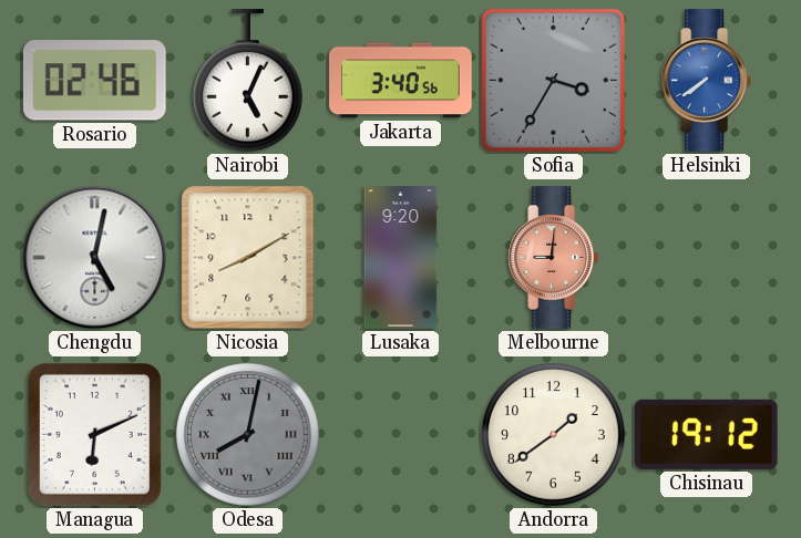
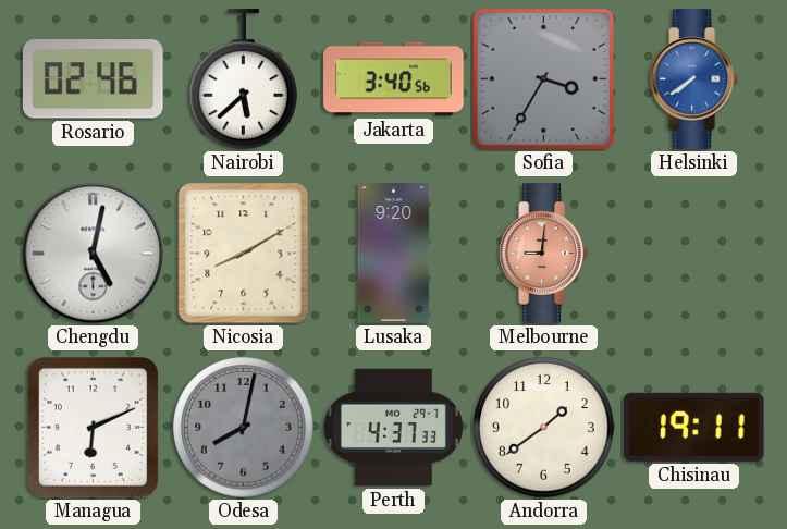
Nairobi: 5:04 -> 5:38 (244, 79)
Odesa numerals: Roman -> Arabic (244, 428)
Perth: none -> 4:37 (393, 428)
Chisinau: 19:12 -> 19:11 (694, 427)
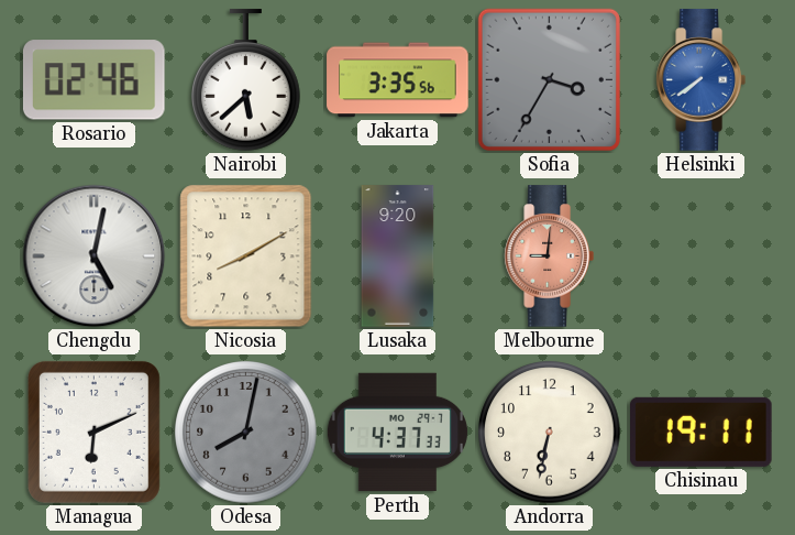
Jakarta: 3:40 -> 3:35 (398, 80)
Andorra: 1:39 -> 6:32 (550, 433)
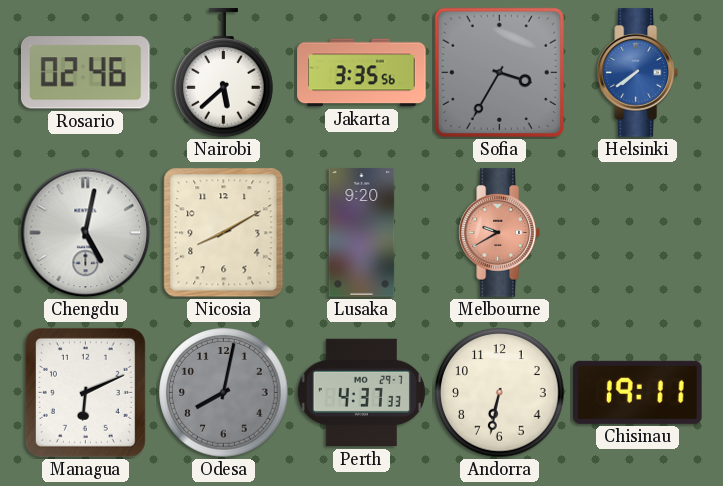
Melbourne: 9:01 -> 9:40 (499, 233)
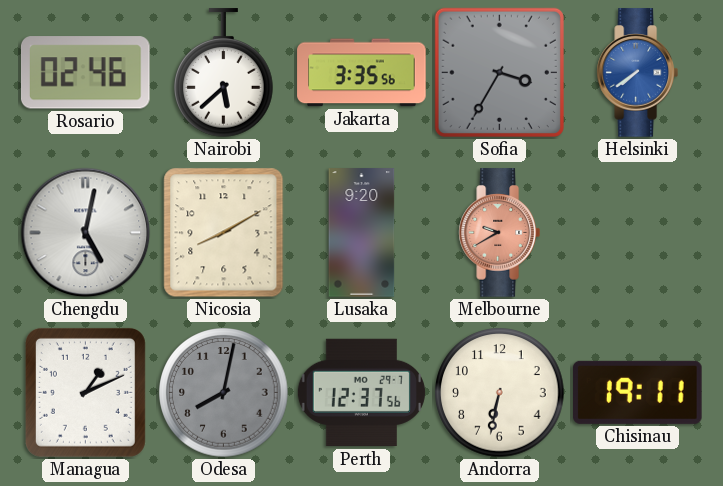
Managua: 6:11 -> 1:11 (85, 392)
Perth: 4:37 -> 12:37 (361, 393)
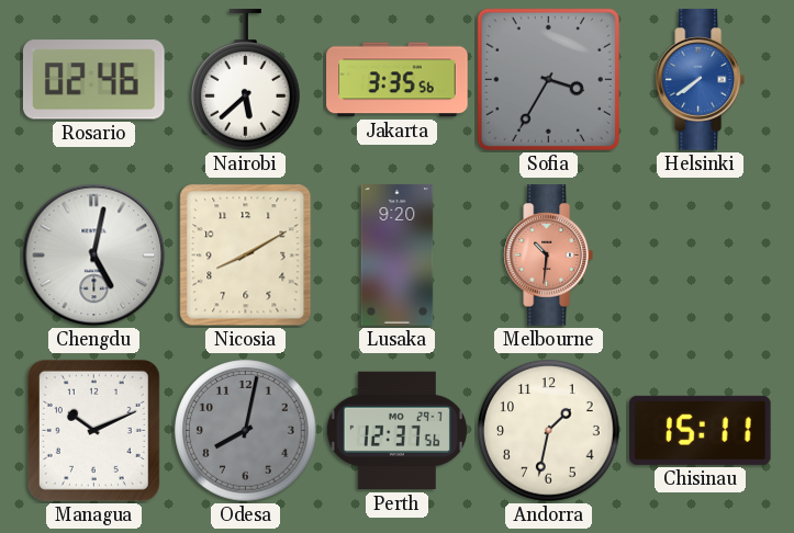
Melbourne: 9:40 -> 10:31 (548, 256)
Managua: 1:11 -> 10:11 (93, 430)
Andorra: 6:32 -> 1:32 (549, 431)
Chisinau: 19:11 -> 15:11 (701, 430)
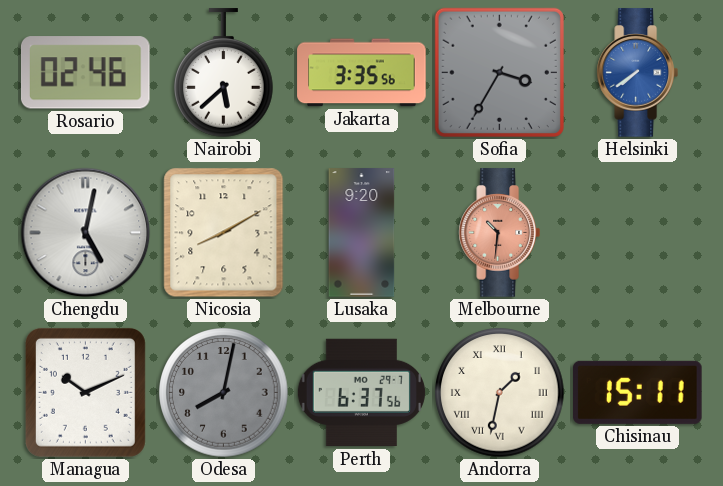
Perth: 12:37 -> 6:37 (361, 393)
Andorra numerals: Arabic -> Roman (500, 393)
